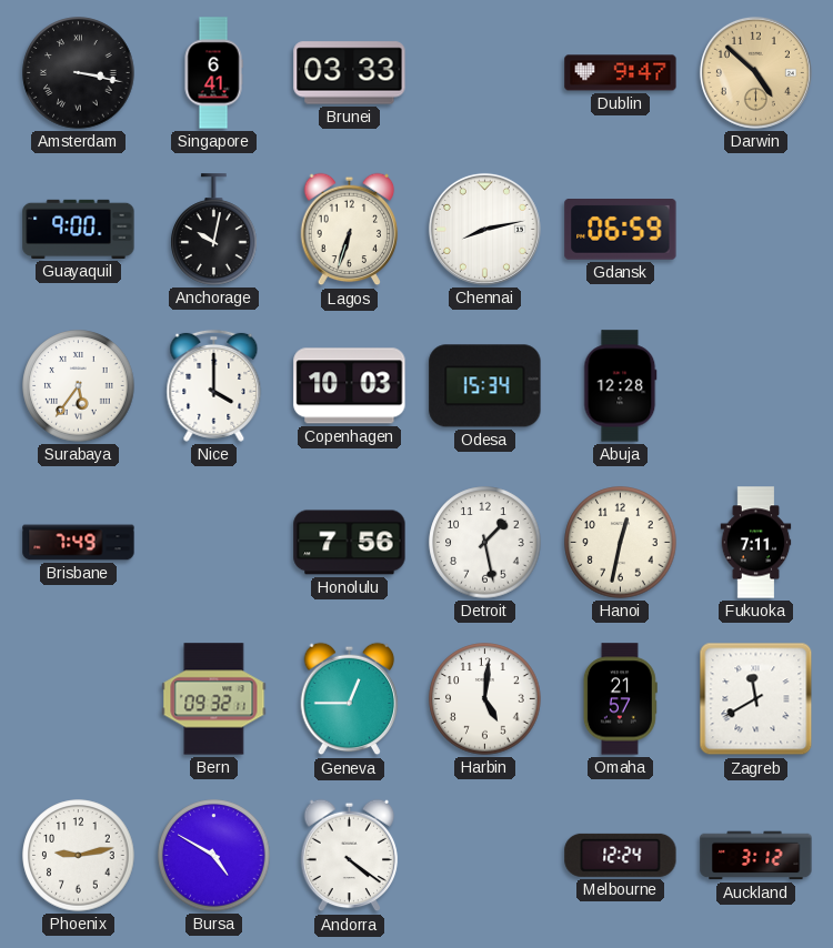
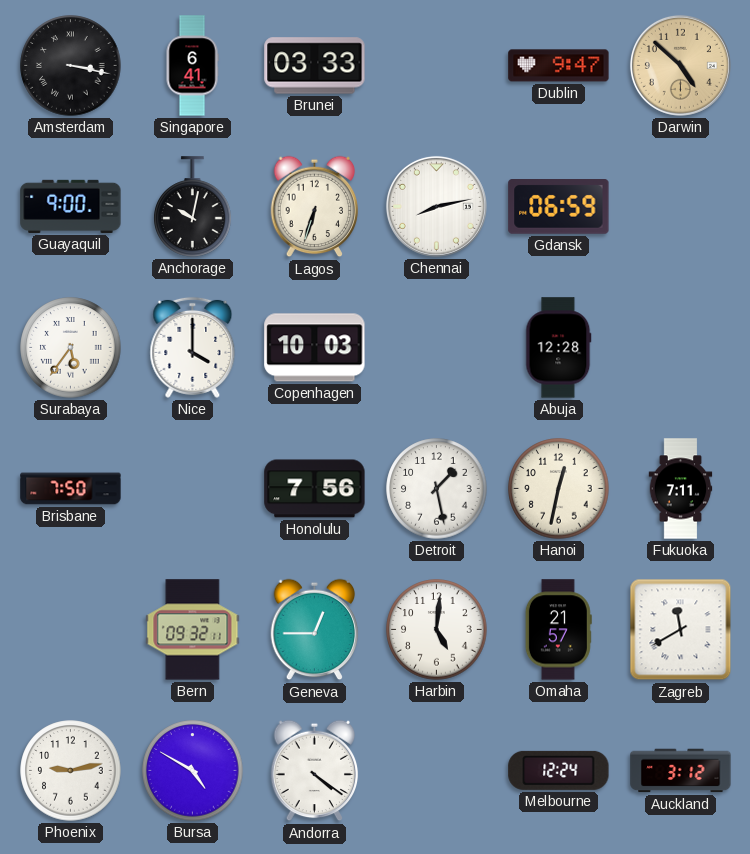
Odesa: 15:34 -> none (485, 386)
Brisbane: 7:49 -> 7:50 (71, 489)
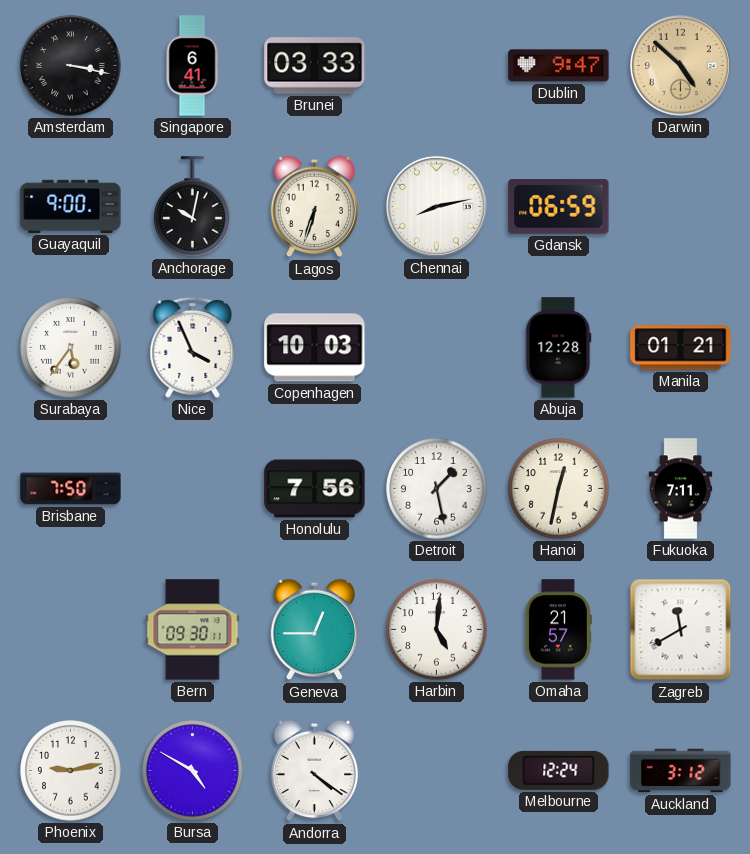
Nice: 4:00 -> 3:56 (193, 347)
Manila: none -> 01:21 (681, 348)
Bern: 09:32 -> 09:30 (193, 630)
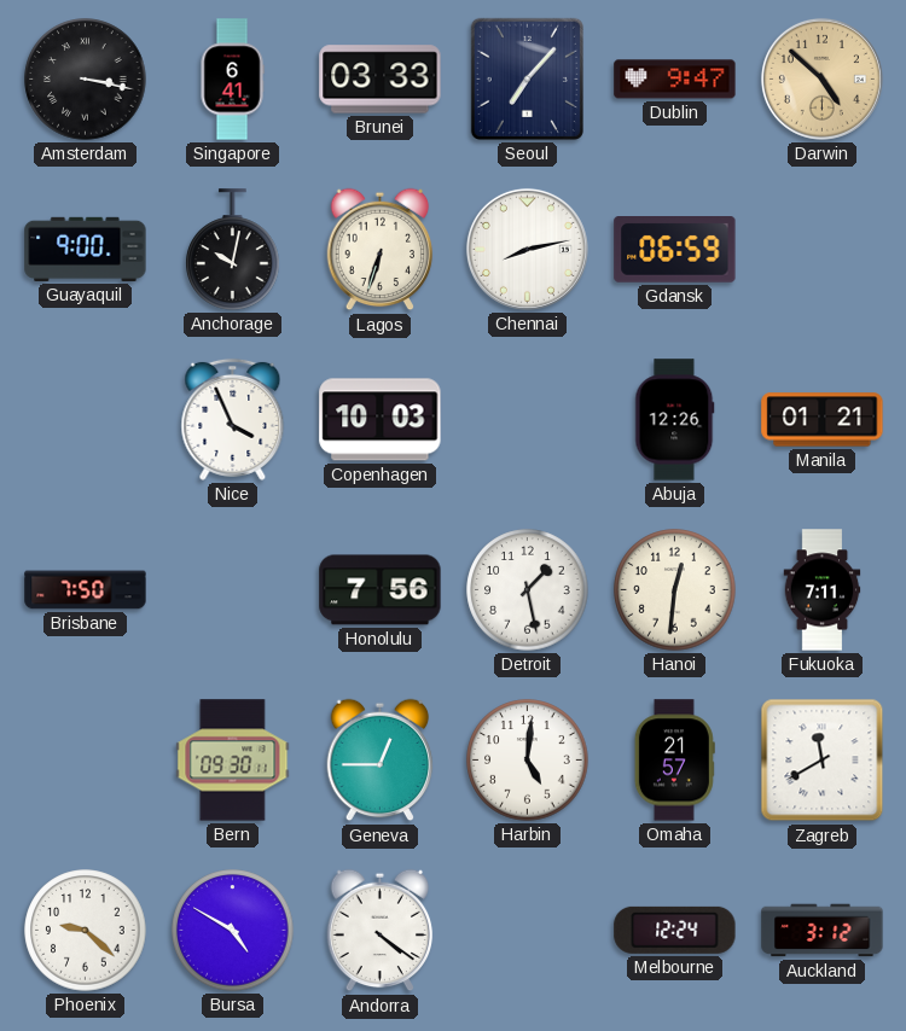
Seoul: none -> 7:07 (527, 78)
Surabaya: 5:36 -> none (71, 348)
Abuja: 12:28 -> 12:26 (675, 420)
Hanoi: 12:32 -> 12:31 (675, 590)
Phoenix: 9:13 -> 9:22 (86, 931)
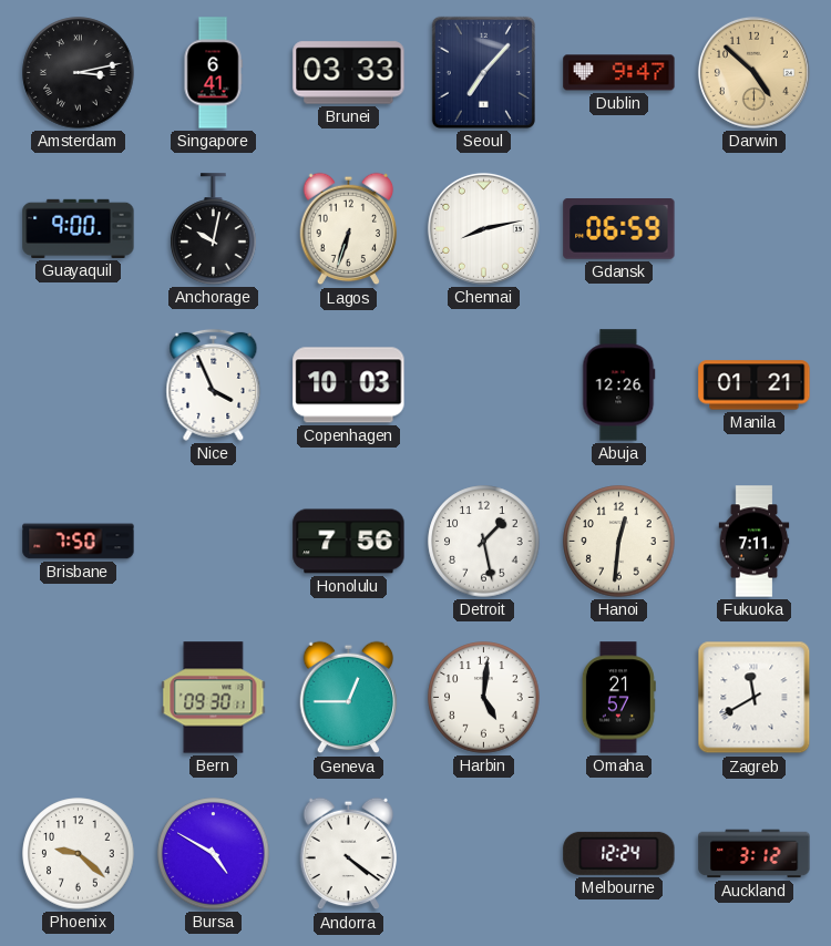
Amsterdam: 3:17 -> 3:13 (79, 73)
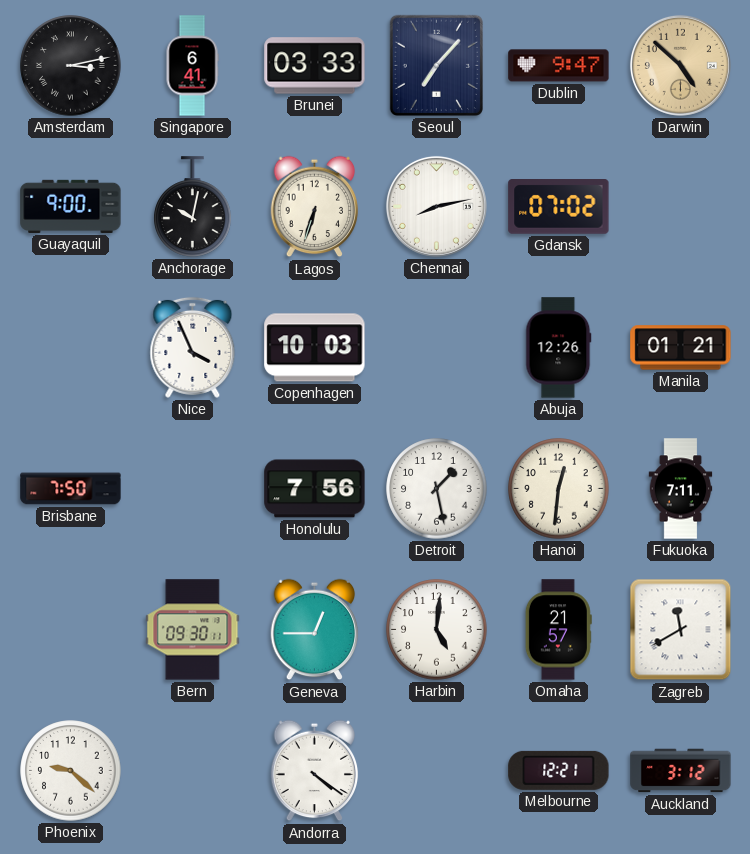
Gdansk: 06:59 -> 07:02 (559, 207)
Bursa: 4:50 -> none (214, 854)
Melbourne: 12:24 -> 12:21 (559, 770)
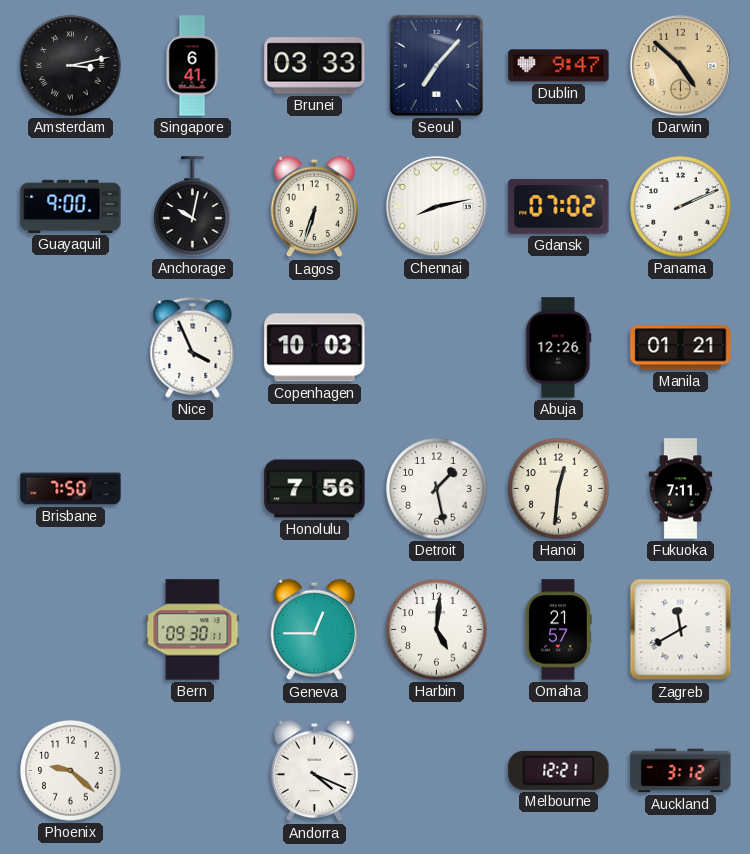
Panama: none -> 2:11 (681, 207)
Andorra: 4:21 -> 4:19 (315, 771)
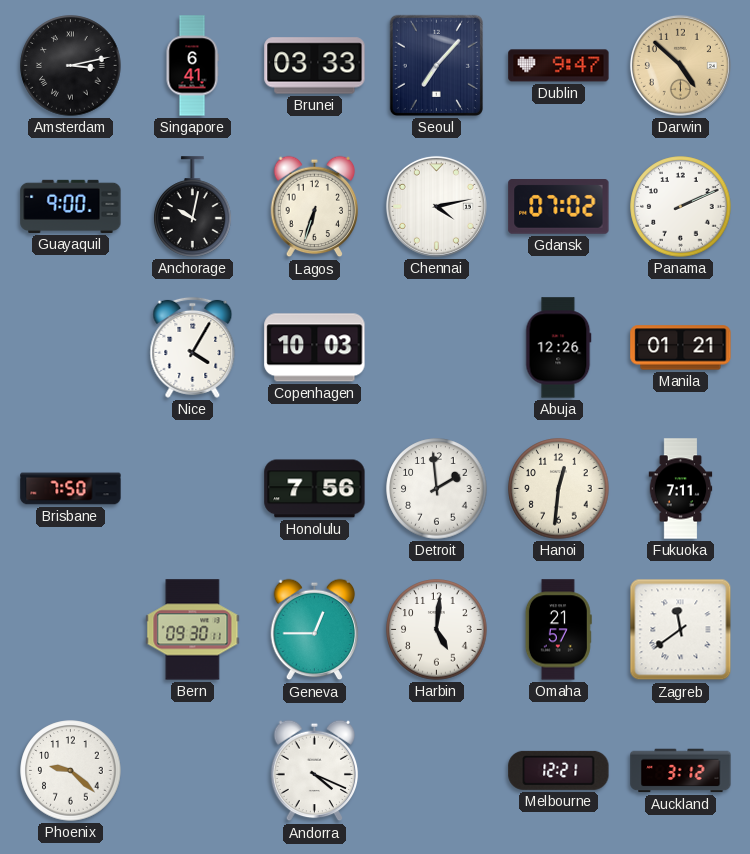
Chennai: 8:13 -> 4:13 (436, 206)
Nice: 3:56 -> 4:05 (193, 347)
Detroit: 1:28 -> 1:59 (437, 489)
Zagreb: 11:40 -> 11:39 (681, 630)
